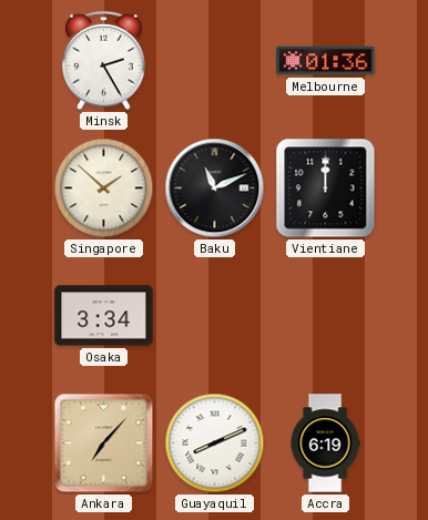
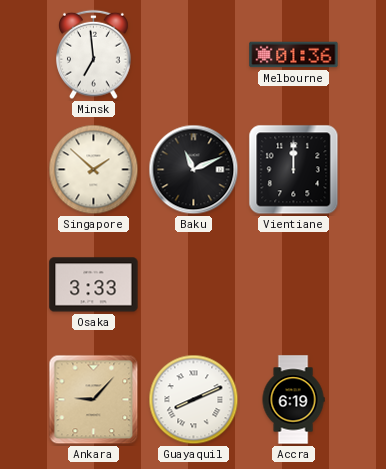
Minsk: 2:25 -> 6:59 (94, 55)
Osaka: 3:34 -> 3:33 (94, 285)
Ankara: 7:07 -> 9:07 (94, 400)
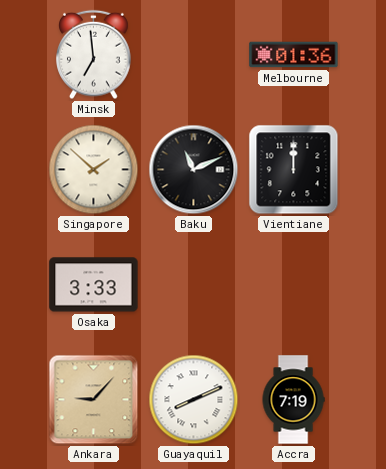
Accra: 6:19 -> 7:19 (293, 400)
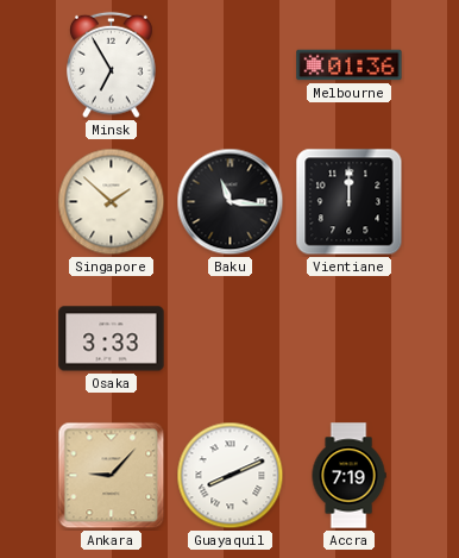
Minsk: 6:59 -> 6:55 (112, 65)
Baku: 11:11 -> 11:16 (231, 202)
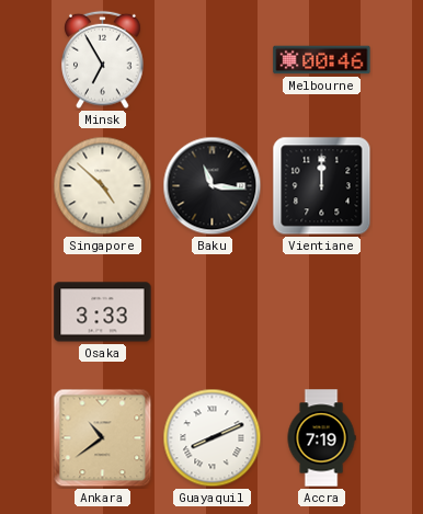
Melbourne: 01:36 -> 00:46 (322, 60)
Singapore: 1:52 -> 4:52 (103, 186)
Ankara: 9:07 -> 10:39 (103, 438)
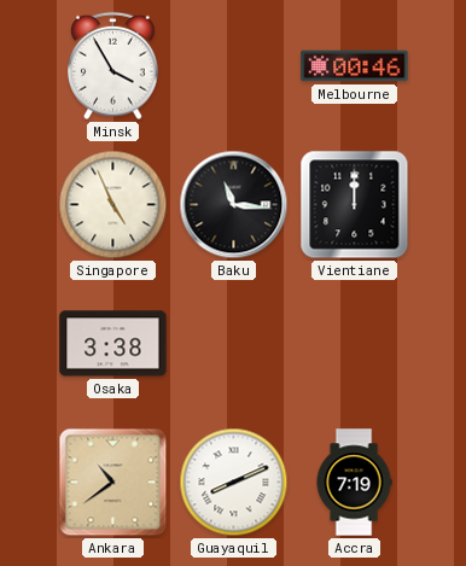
Minsk: 6:55 -> 3:55 (113, 66)
Singapore: 4:52 -> 4:56 (113, 205)
Osaka: 3:33 -> 3:38 (113, 344)
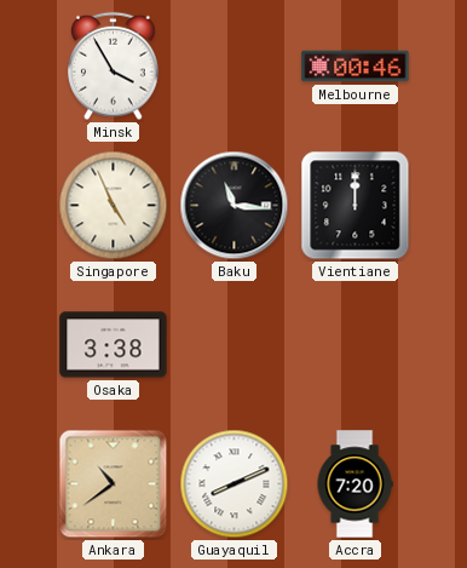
Accra: 7:19 -> 7:20 (354, 484)
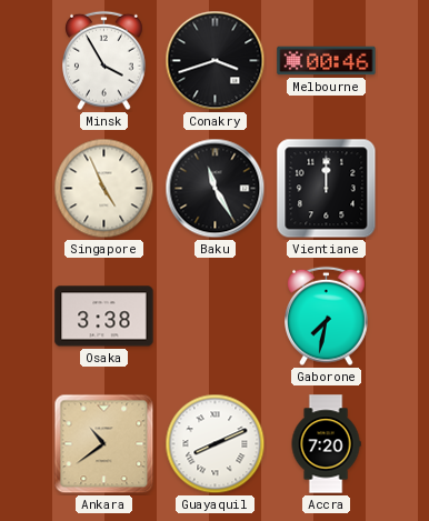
Conakry: none -> 3:42 (216, 61)
Baku: 11:16 -> 11:25 (216, 189)
Gaborone: none -> 7:32 (327, 317)
